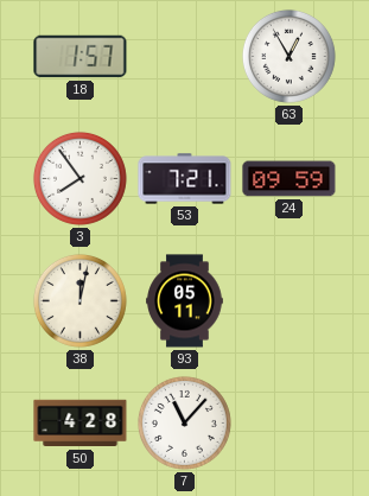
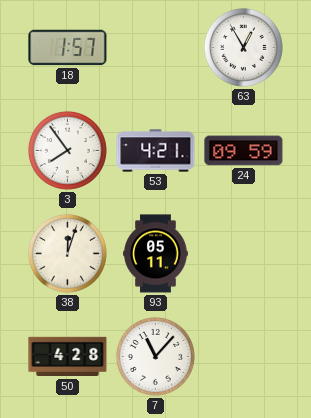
53: 7:21 -> 4:21 (156, 151)
38: 12:02 -> 12:03 (67, 253)
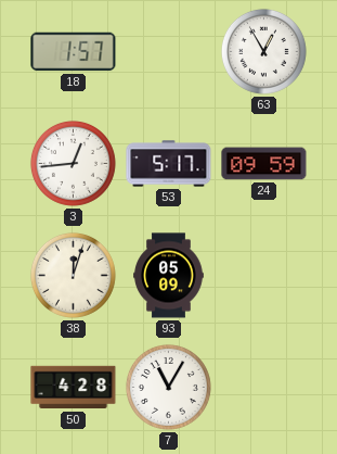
3: 7:54 -> 12:44 (73, 163)
53: 4:21 -> 5:17 (169, 164)
93: 05:11 -> 05:09 (169, 276)
7: 11:07 -> 11:05 (168, 387)
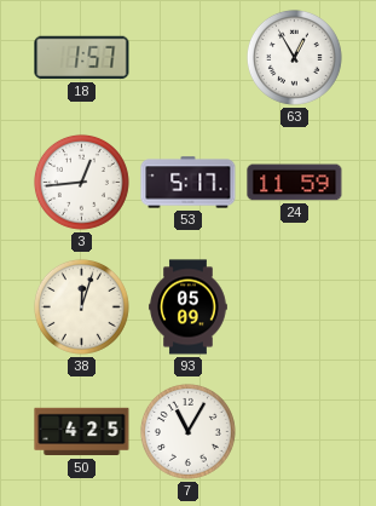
24: 09:59 -> 11:59 (295, 183)
50: 4:28 -> 4:25 (82, 432)
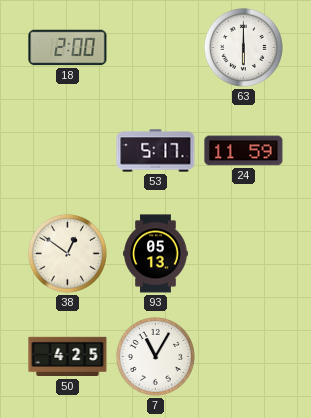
18: 1:57 -> 2:00 (68, 48)
63: 12:55 -> 6:00 (243, 47)
3: 12:44 -> none (81, 182)
38: 12:03 -> 12:51 (67, 253)
93: 05:09 -> 05:13 (156, 254)
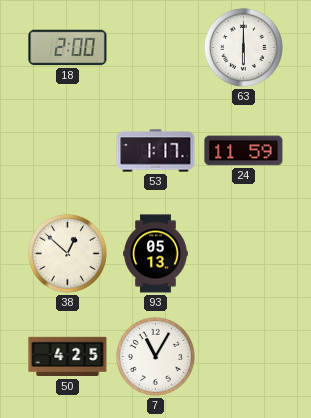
53: 5:17 -> 1:17 (156, 151)
38: 12:51 -> 12:52 (67, 253)
